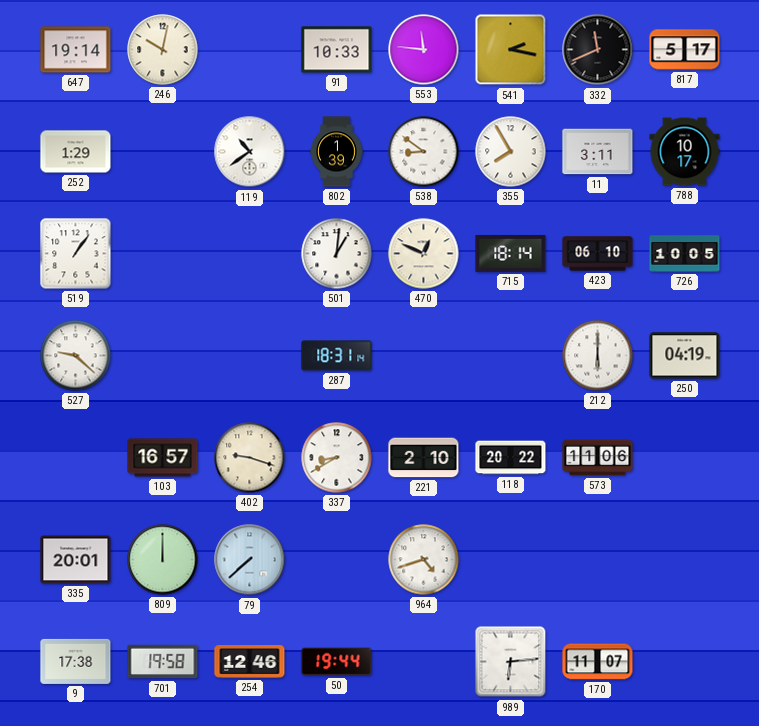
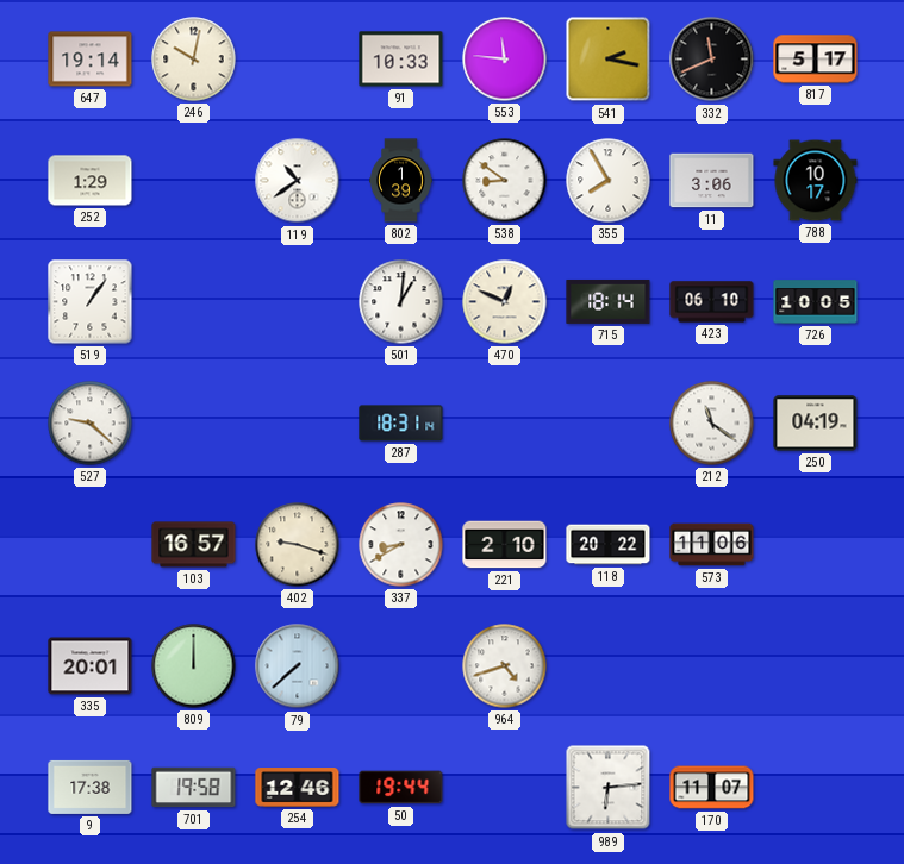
11: 3:11 -> 3:06 (712, 181)
212: 6:00 -> 11:21 (712, 424)
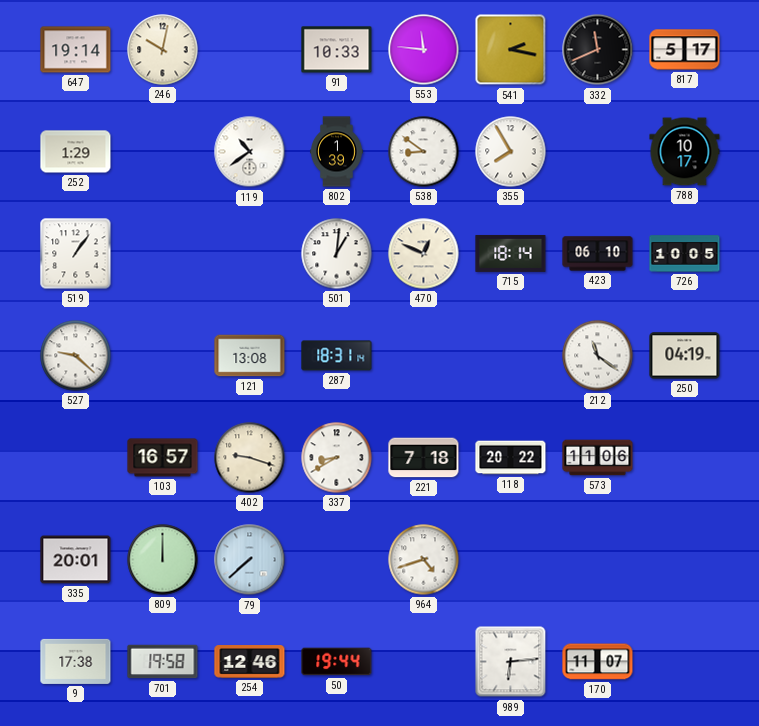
11: 3:06 -> none (712, 181)
121: none -> 13:08 (250, 356)
221: 2:10 -> 7:18 (424, 458)
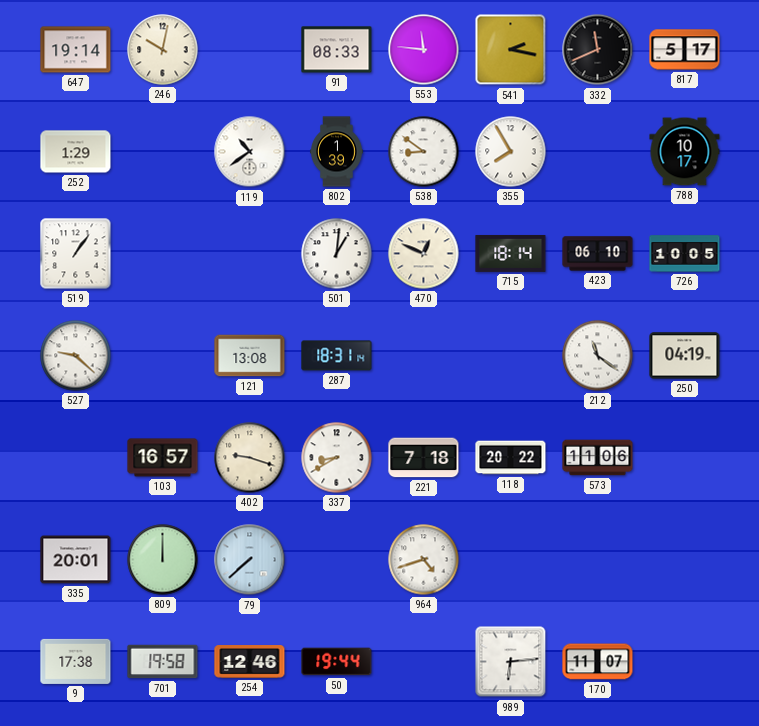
91: 10:33 -> 08:33 (337, 50)
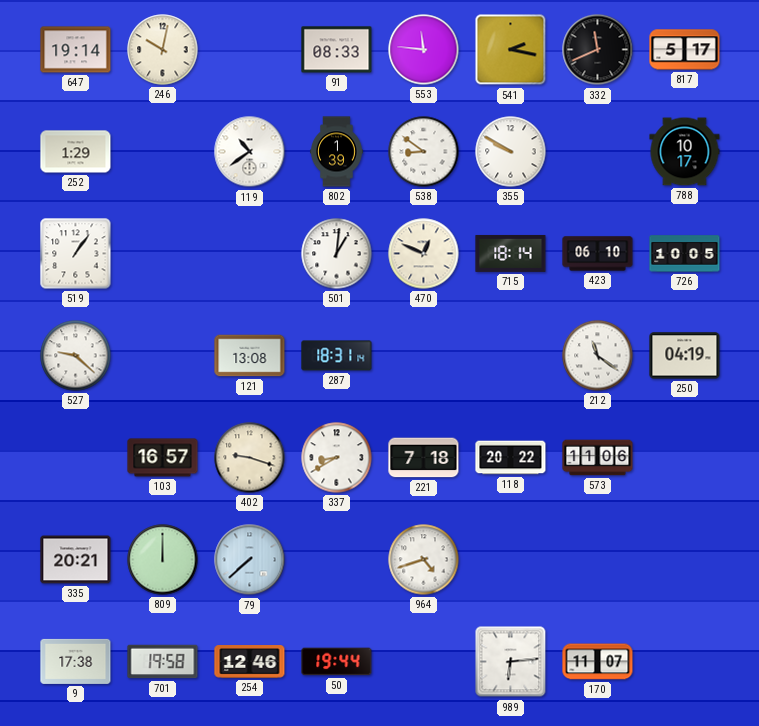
355: 7:55 -> 9:50 (511, 152)
335: 20:01 -> 20:21 (76, 560)
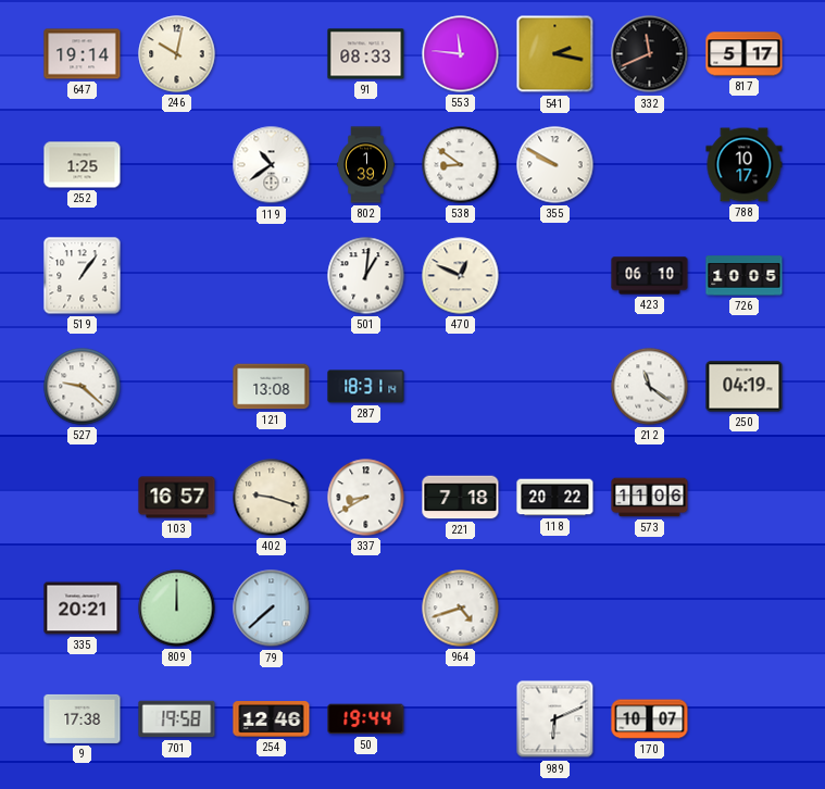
252: 1:29 -> 1:25 (83, 165)
715: 18:14 -> none (511, 253)
989: 6:14 -> 6:11 (555, 719)
170: 11:07 -> 10:07 (650, 719)
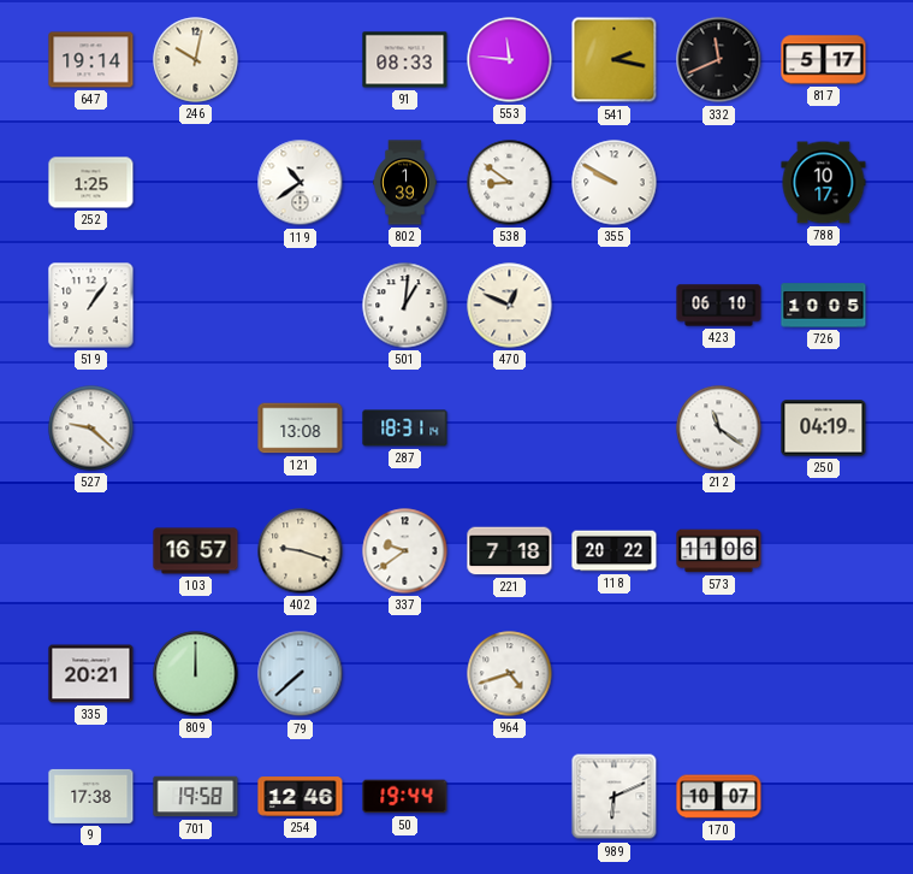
337: 8:40 -> 9:39 (405, 551)
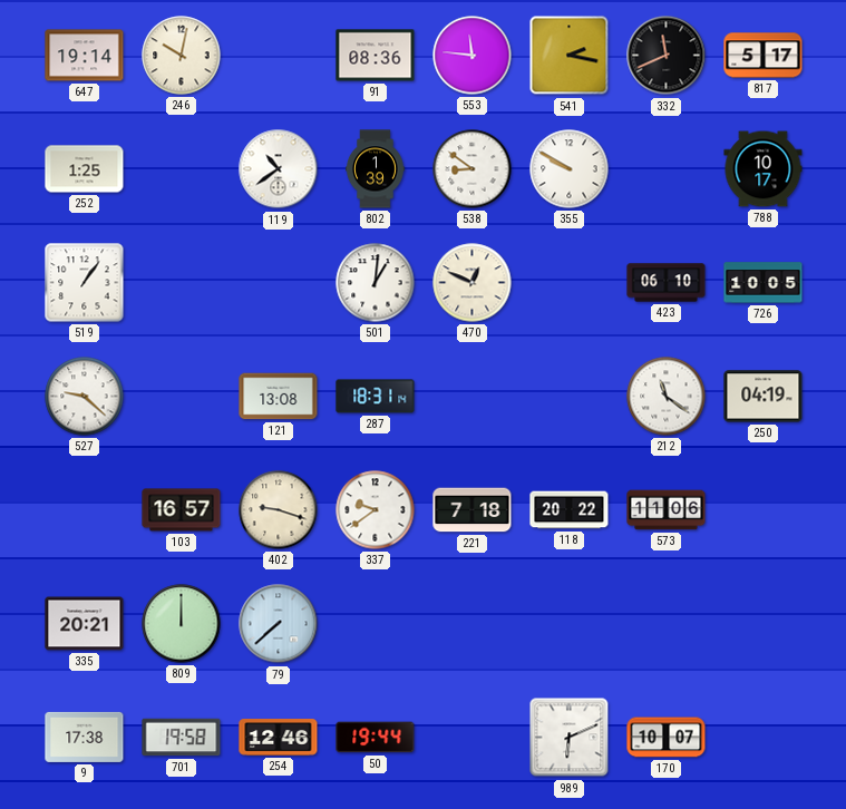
91: 08:33 -> 08:36 (376, 56)
964: 4:42 -> none (510, 674)
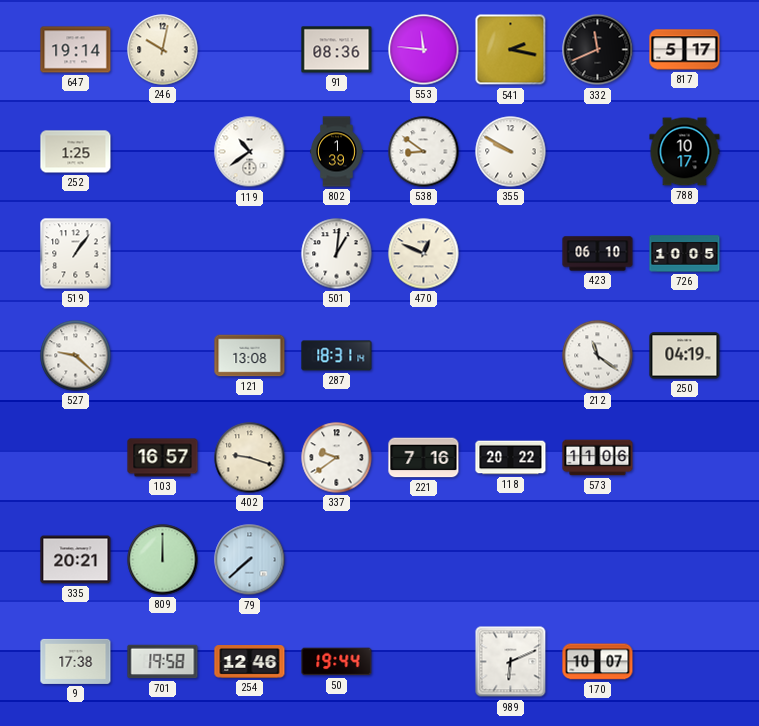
221: 7:18 -> 7:16 (424, 458)
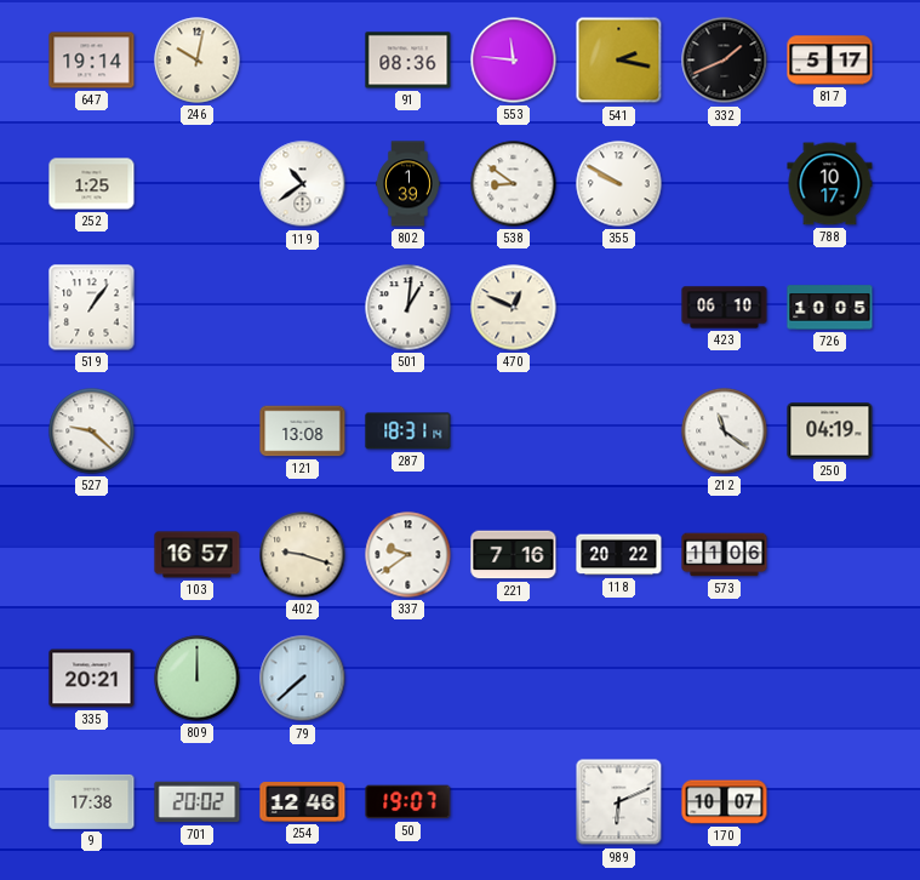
332: 11:41 -> 1:41 (725, 61)
701: 19:58 -> 20:02 (198, 802)
50: 19:44 -> 19:07 (408, 802)
